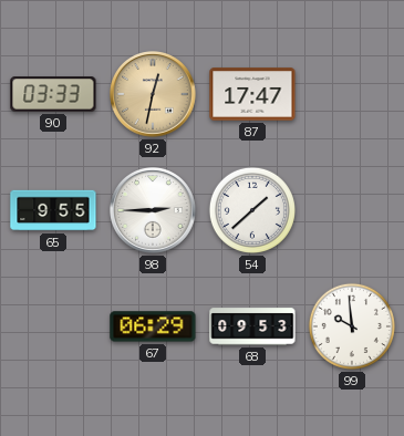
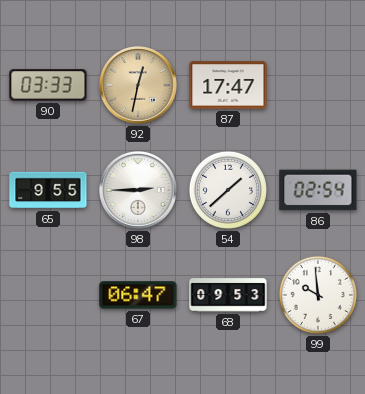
86: none -> 02:54 (318, 190)
67: 06:29 -> 06:47 (138, 295)
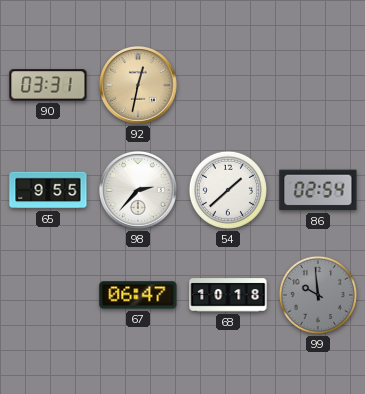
90: 03:33 -> 03:31 (48, 85)
87: 17:47 -> none (228, 85)
98: 2:45 -> 2:37 (139, 191)
68: 09:53 -> 10:18 (228, 295)
99 dial: white -> grey (318, 295)
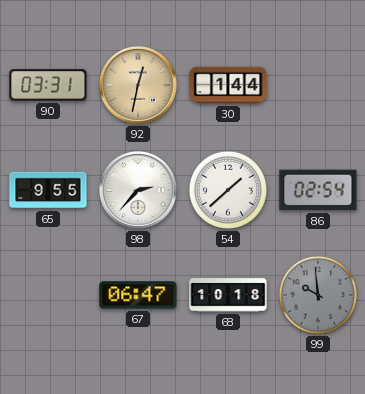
30: none -> 1:44 (228, 85)
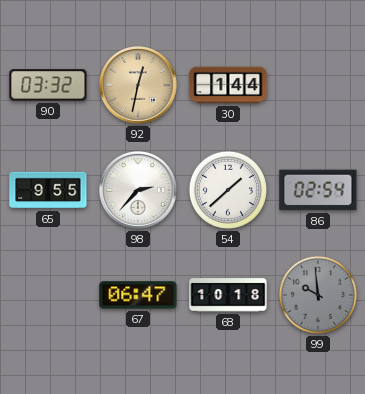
90: 03:31 -> 03:32 (48, 85)
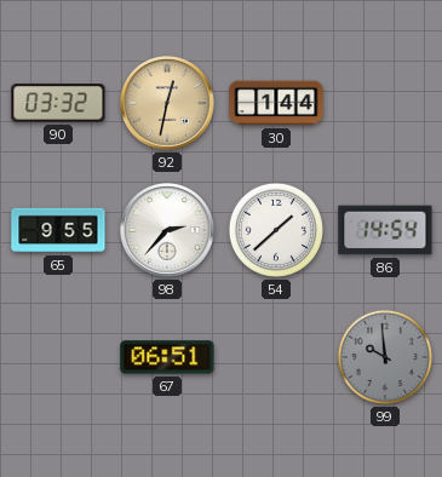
86: 02:54 -> 14:54 (385, 230)
67: 06:47 -> 06:51 (167, 357)
68: 10:18 -> none (228, 295)
